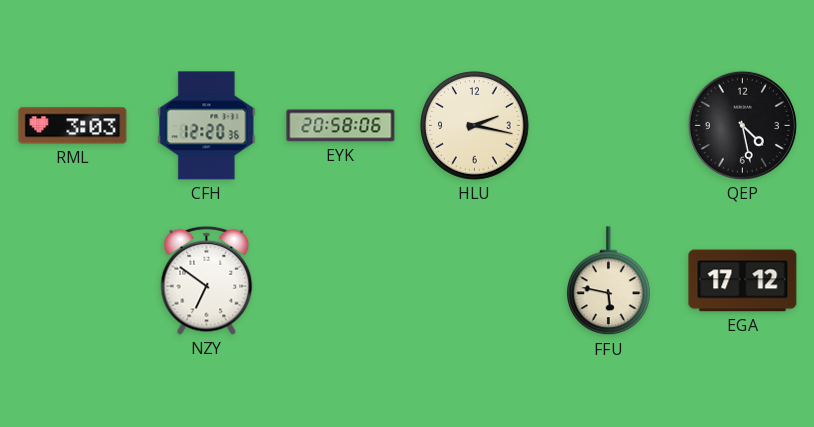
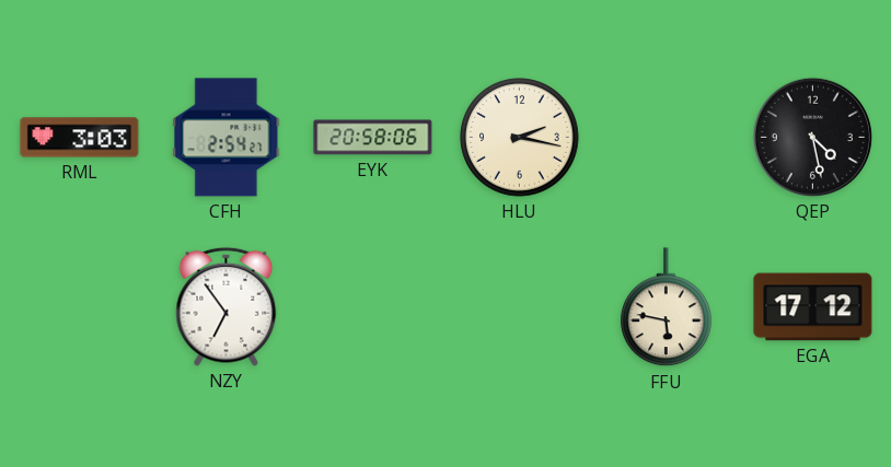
CFH: 12:20 -> 2:54 (227, 138)
NZY: 6:51 -> 6:54 (227, 306)
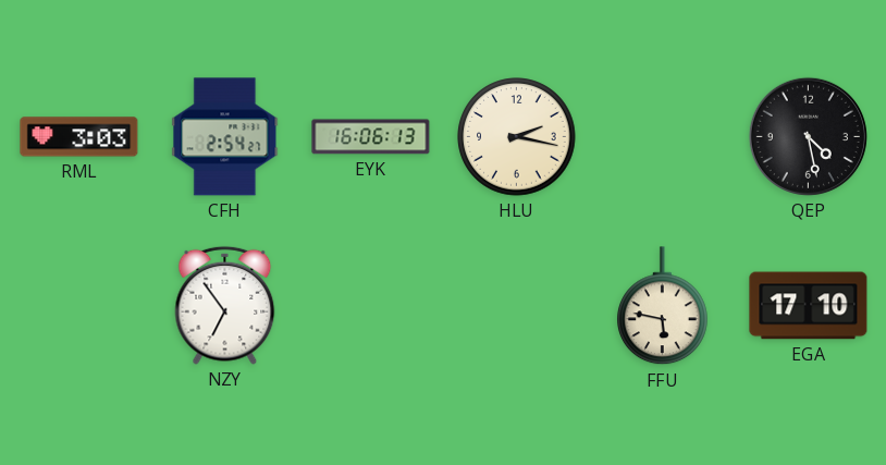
EYK: 20:58 -> 16:06 (371, 137)
EGA: 17:12 -> 17:10 (809, 306)
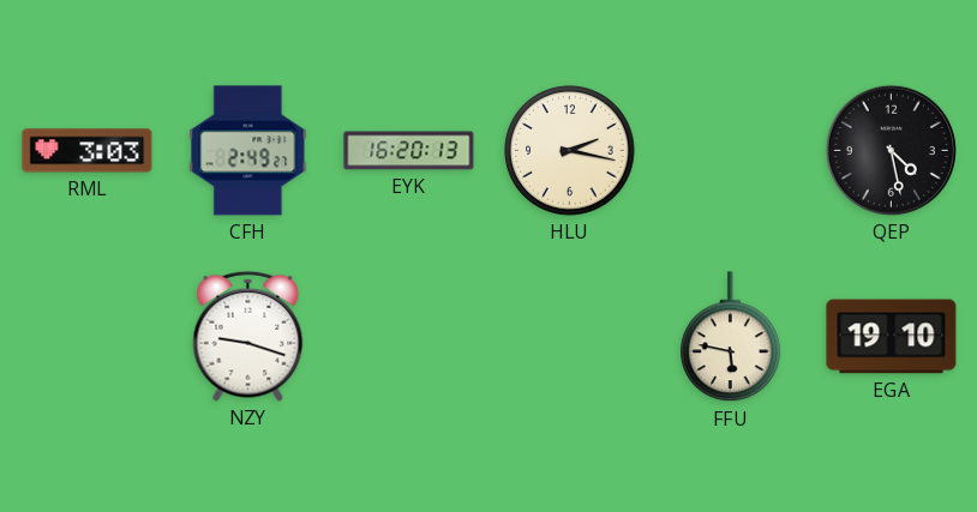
CFH: 2:54 -> 2:49 (248, 151)
EYK: 16:06 -> 16:20 (409, 151)
NZY: 6:54 -> 9:18 (248, 336)
EGA: 17:10 -> 19:10 (892, 337)
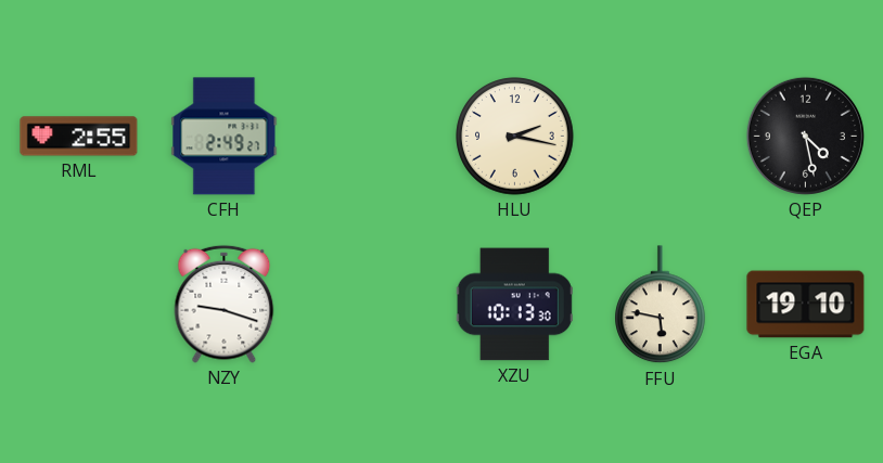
RML: 3:03 -> 2:55 (79, 137)
EYK: 16:20 -> none (409, 151)
XZU: none -> 10:13 (514, 305)
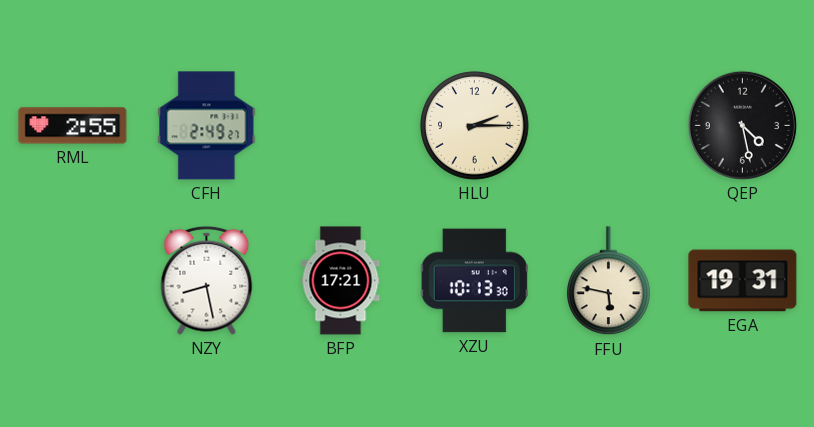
HLU: 2:17 -> 2:15 (475, 126)
NZY: 9:18 -> 8:28 (207, 280)
BFP: none -> 17:21 (341, 281)
EGA: 19:10 -> 19:31 (743, 281)
